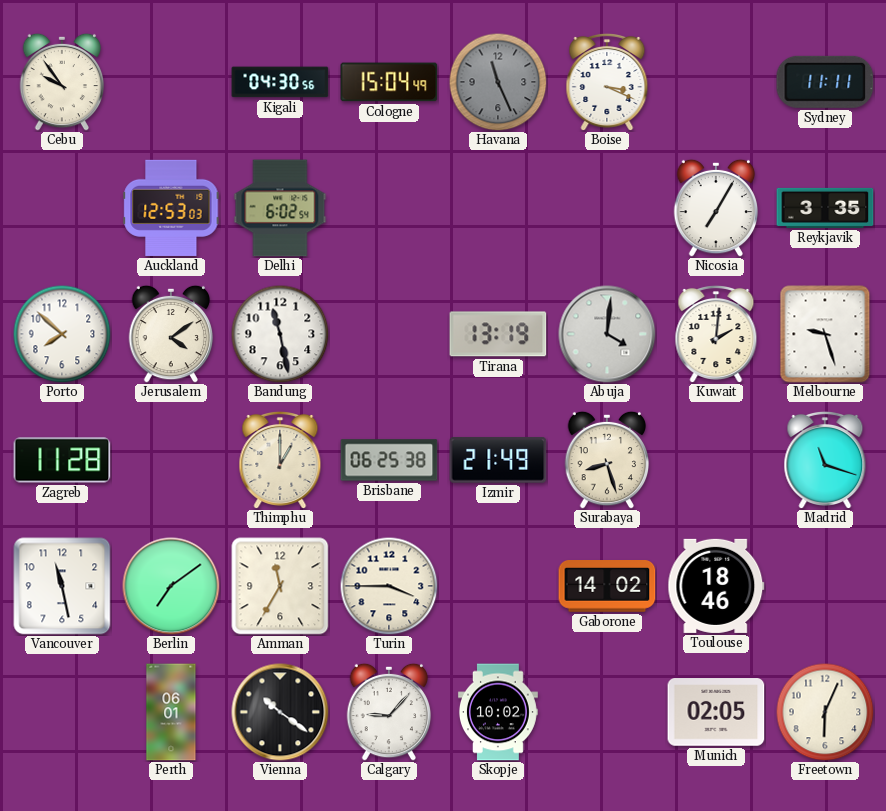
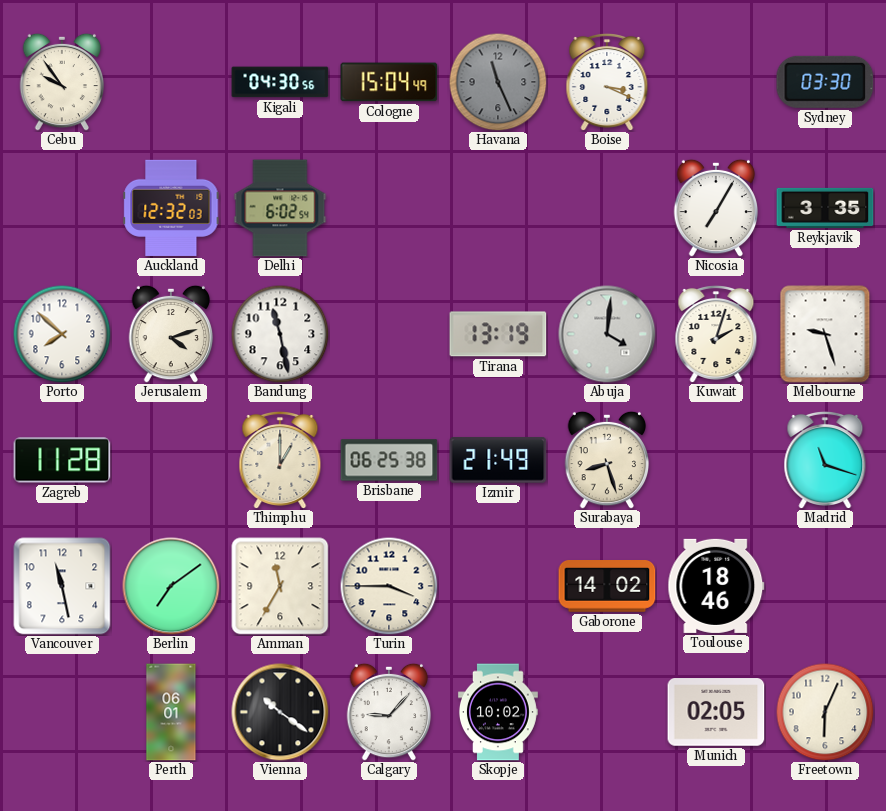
Sydney: 11:11 -> 03:30 (825, 82)
Auckland: 12:53 -> 12:32 (171, 208)
Jerusalem: 4:09 -> 4:12 (171, 334)
Kuwait: 2:01 -> 2:03 (716, 333)
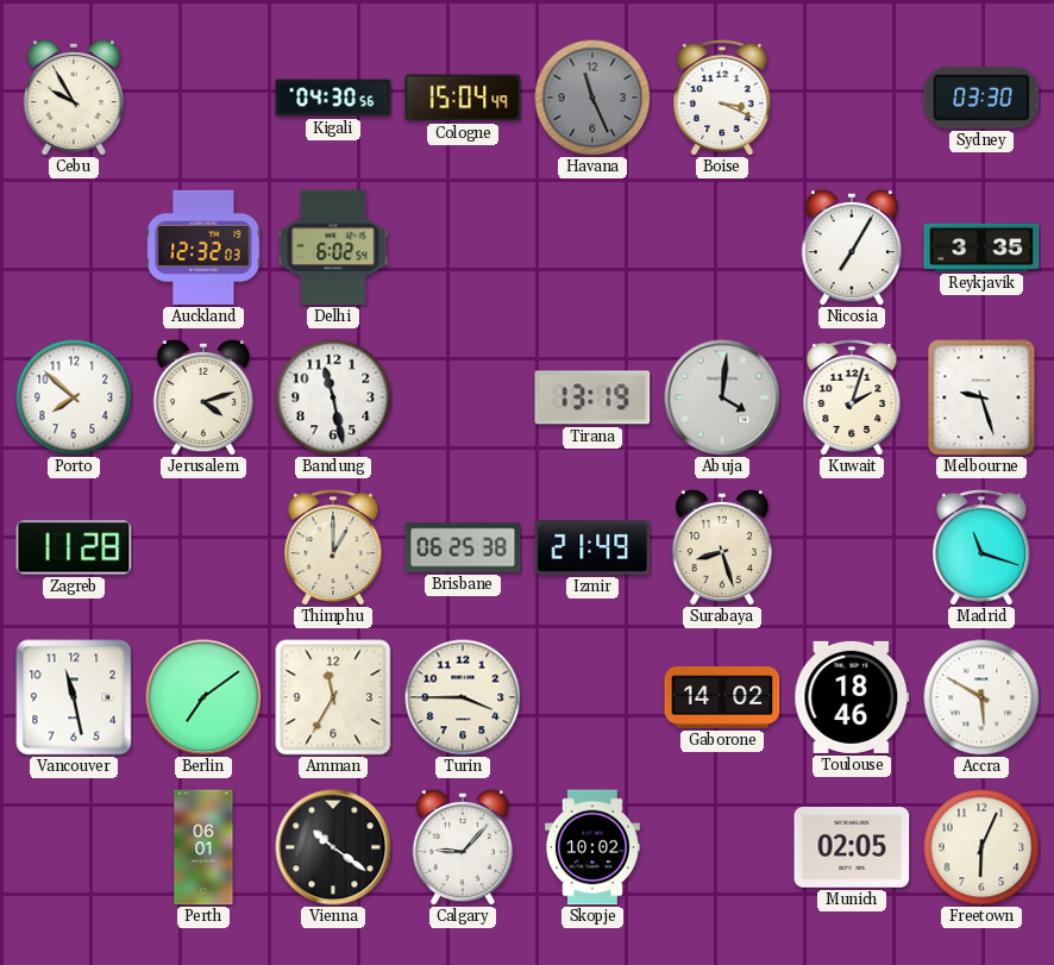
Cebu: 9:54 -> 9:55 (74, 98)
Accra: none -> 5:50 (981, 697)
